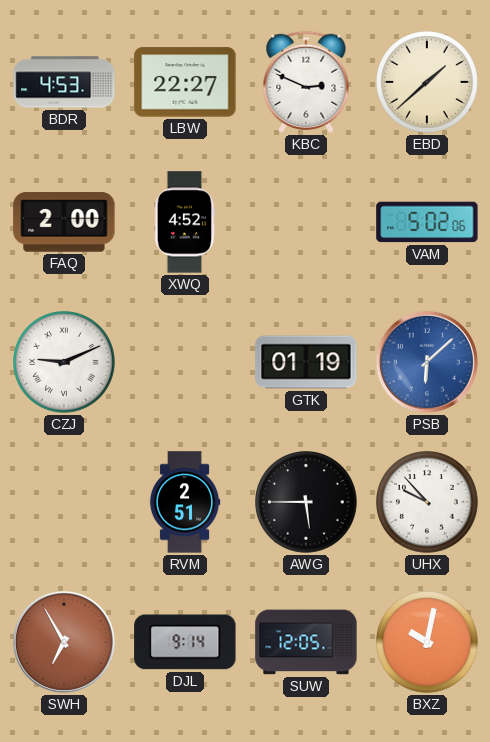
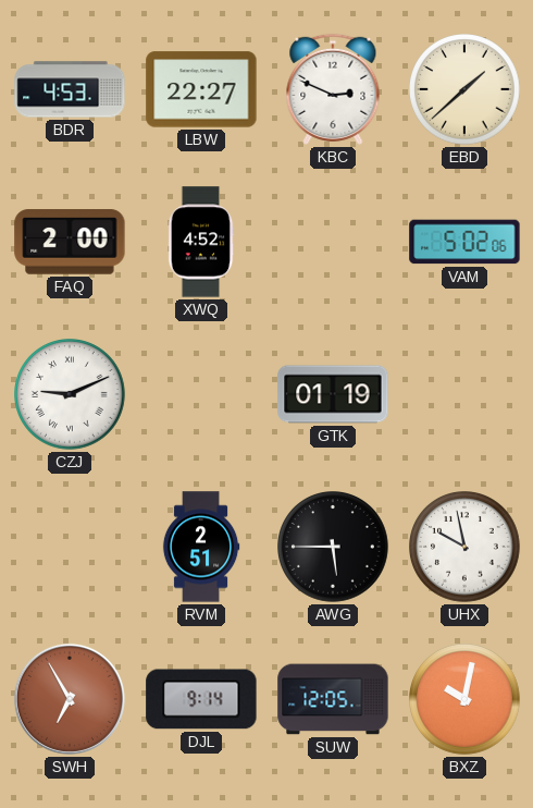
PSB: 6:08 -> none (427, 362)
UHX: 9:53 -> 9:58 (464, 547)
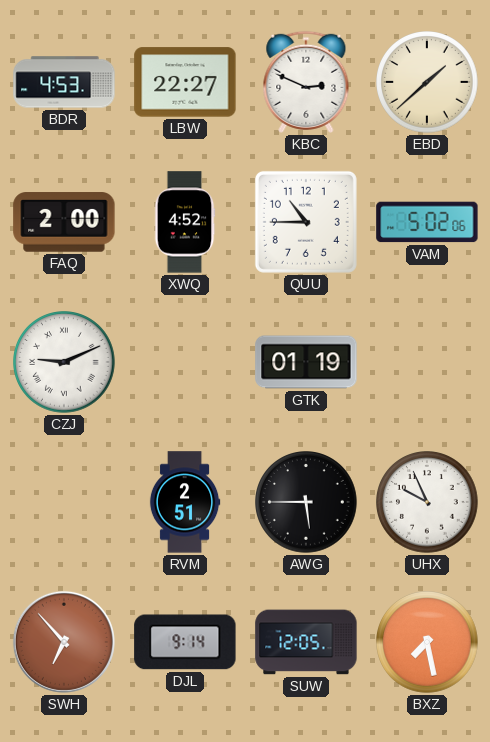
QUU: none -> 10:45 (306, 222)
UHX: 9:58 -> 9:56 (427, 502)
SWH: 6:55 -> 6:53 (64, 642)
BXZ: 10:02 -> 7:28 (427, 642)
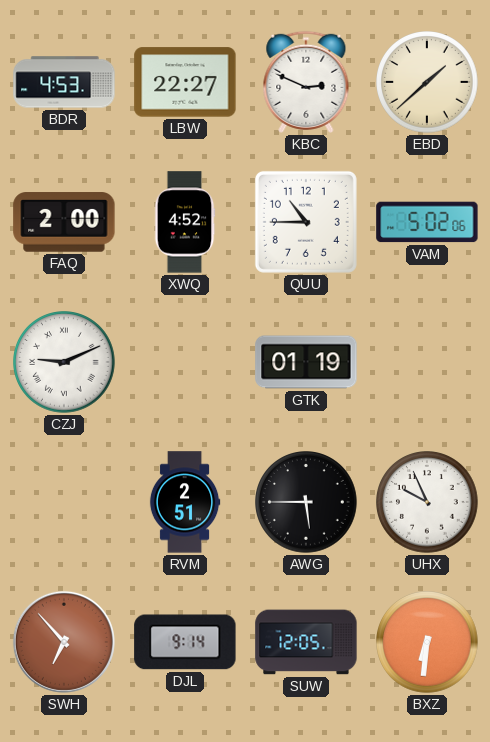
BXZ: 7:28 -> 6:31 (427, 642)
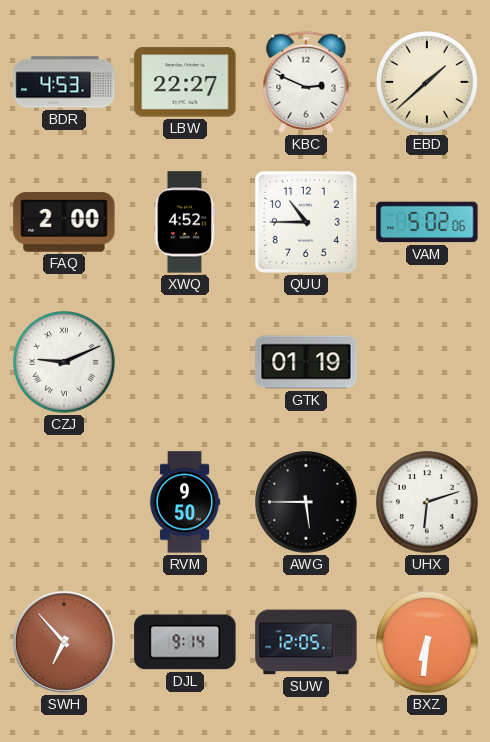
RVM: 2:51 -> 9:50 (185, 502)
UHX: 9:56 -> 6:12 (427, 502)
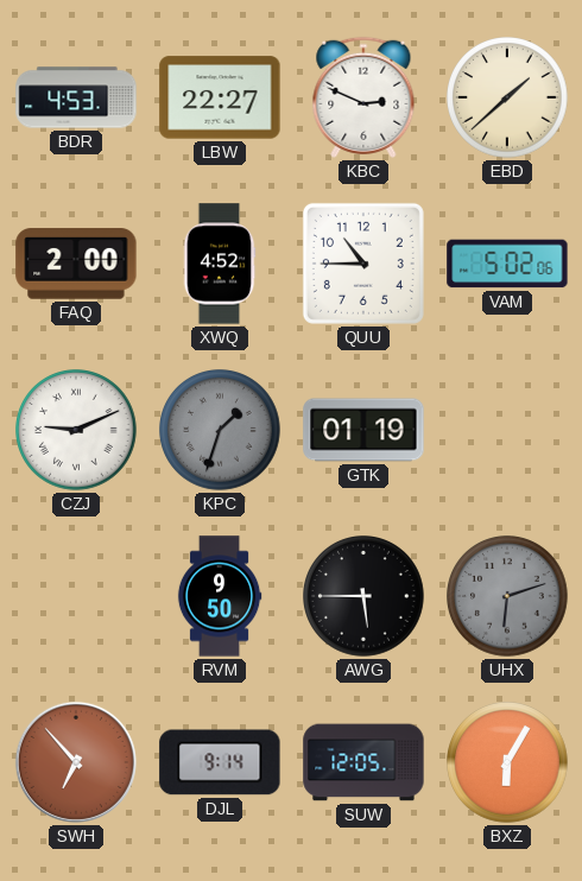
KPC: none -> 1:33 (220, 430)
UHX dial: white -> grey (507, 596)
BXZ: 6:31 -> 6:05 (507, 762)
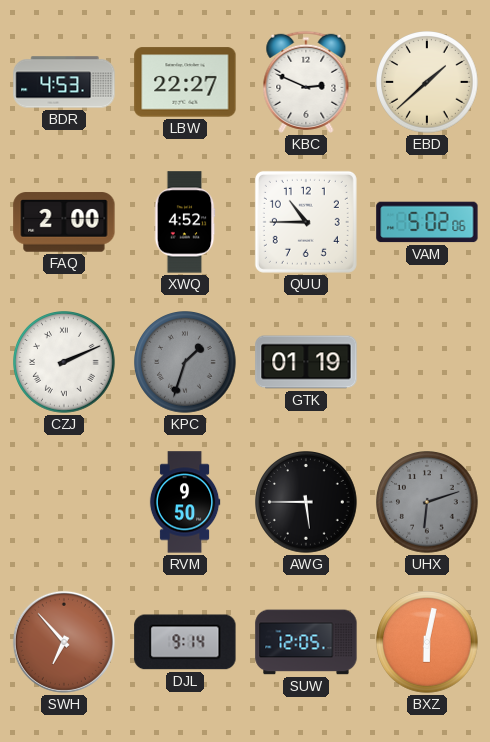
CZJ: 9:11 -> 2:11 (64, 362)
BXZ: 6:05 -> 6:02 (427, 642)
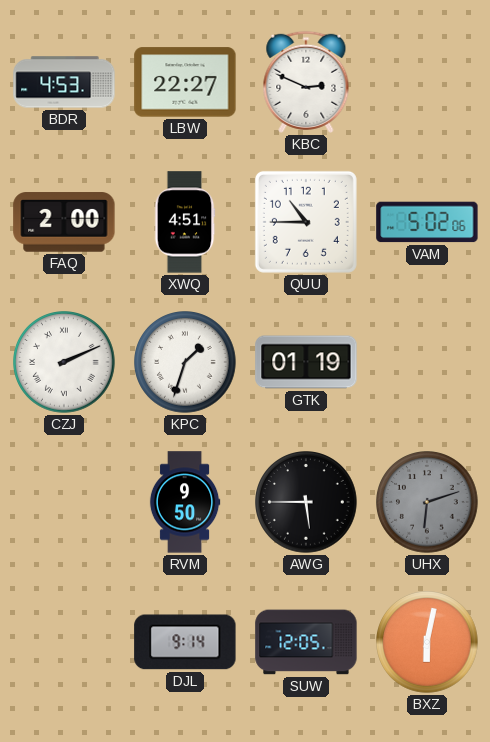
EBD: 1:38 -> none (427, 82)
XWQ: 4:52 -> 4:51 (185, 222)
KPC dial: grey -> white (185, 362)
SWH: 6:53 -> none (64, 642)
